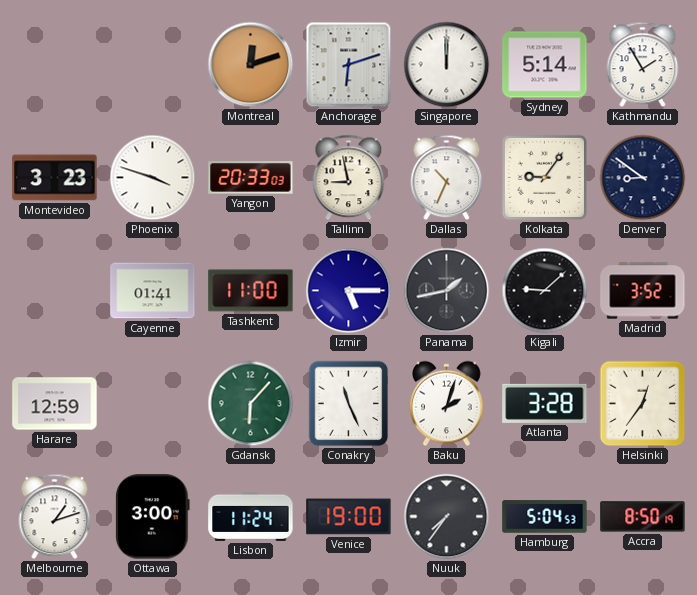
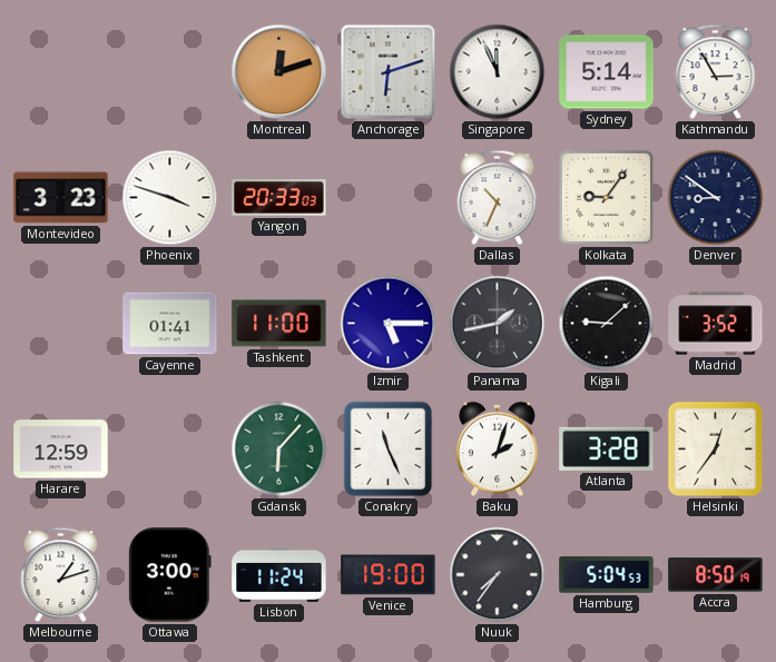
Singapore: 12:00 -> 11:56 (498, 72)
Kathmandu: 1:55 -> 2:55 (716, 72)
Tallinn: 8:58 -> none (349, 178)
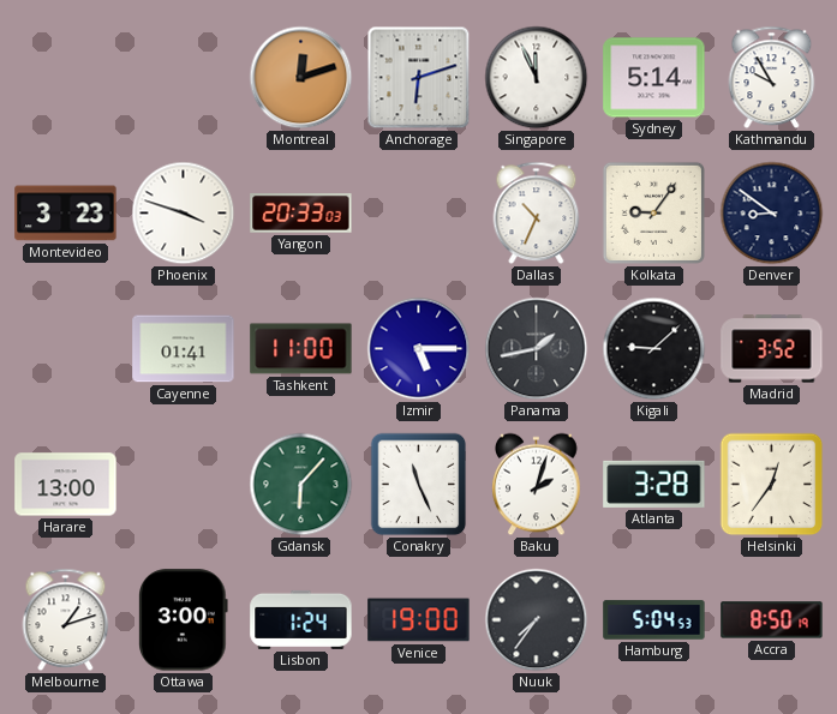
Kathmandu: 2:55 -> 9:55 (772, 78)
Harare: 12:59 -> 13:00 (66, 485)
Lisbon: 11:24 -> 1:24 (301, 619)
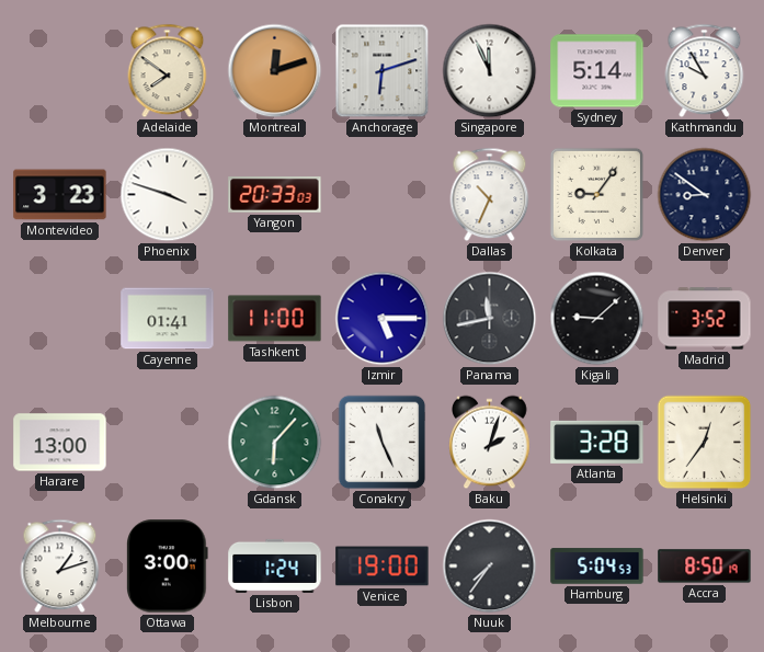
Adelaide: none -> 7:51 (168, 71)
Panama: 1:43 -> 11:43 (490, 319)
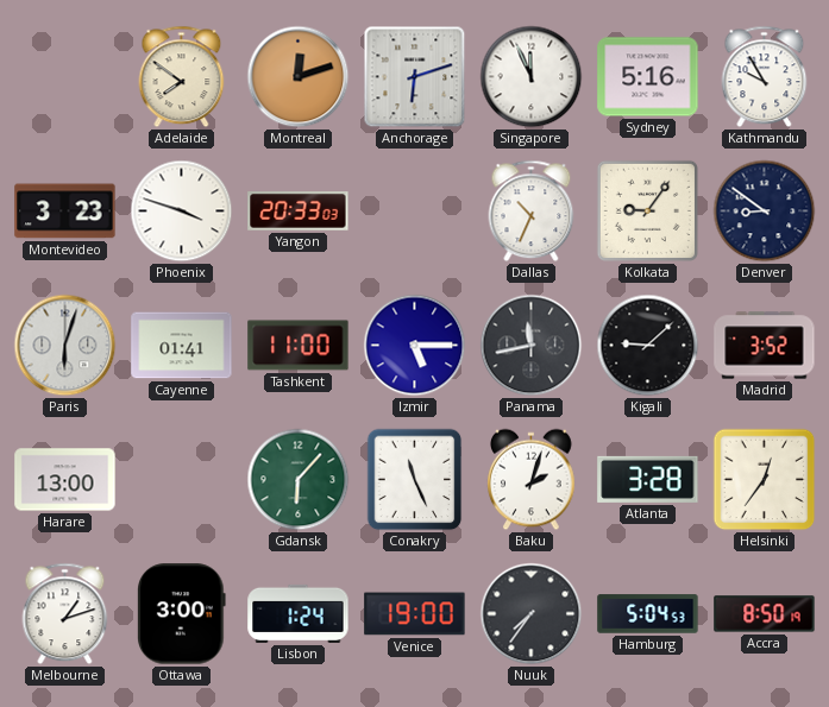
Sydney: 5:14 -> 5:16 (648, 77)
Paris: none -> 6:03 (65, 346)
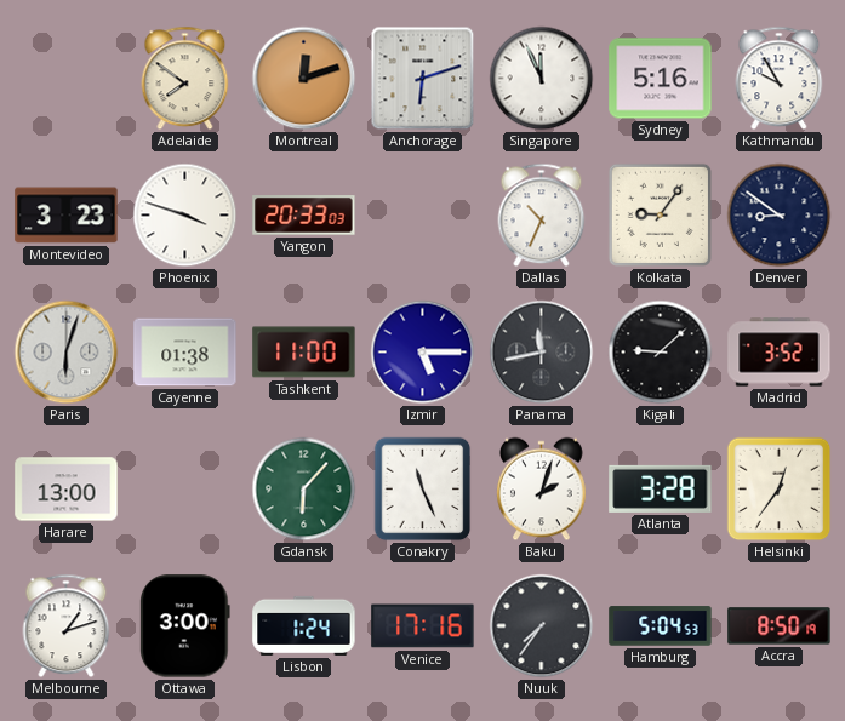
Cayenne: 01:41 -> 01:38 (185, 353)
Venice: 19:00 -> 17:16 (423, 626)
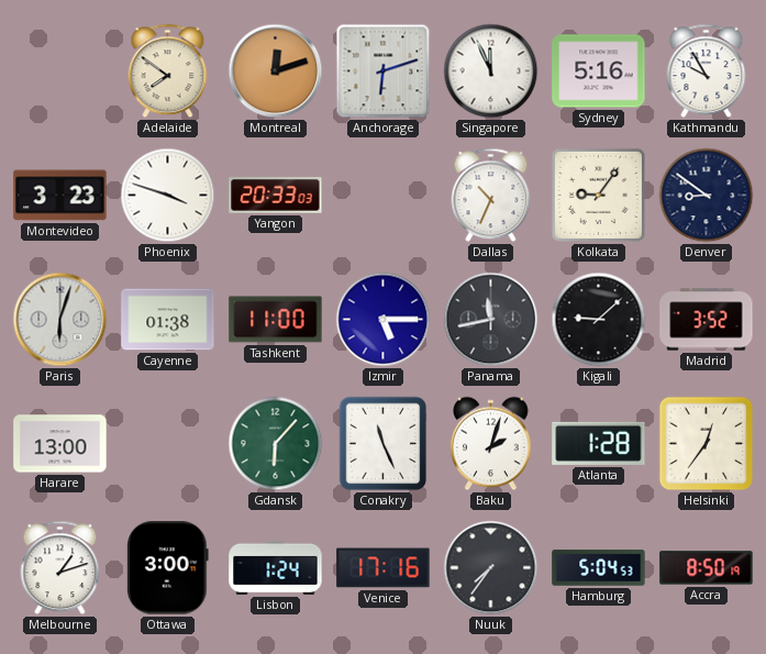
Atlanta: 3:28 -> 1:28 (599, 443)
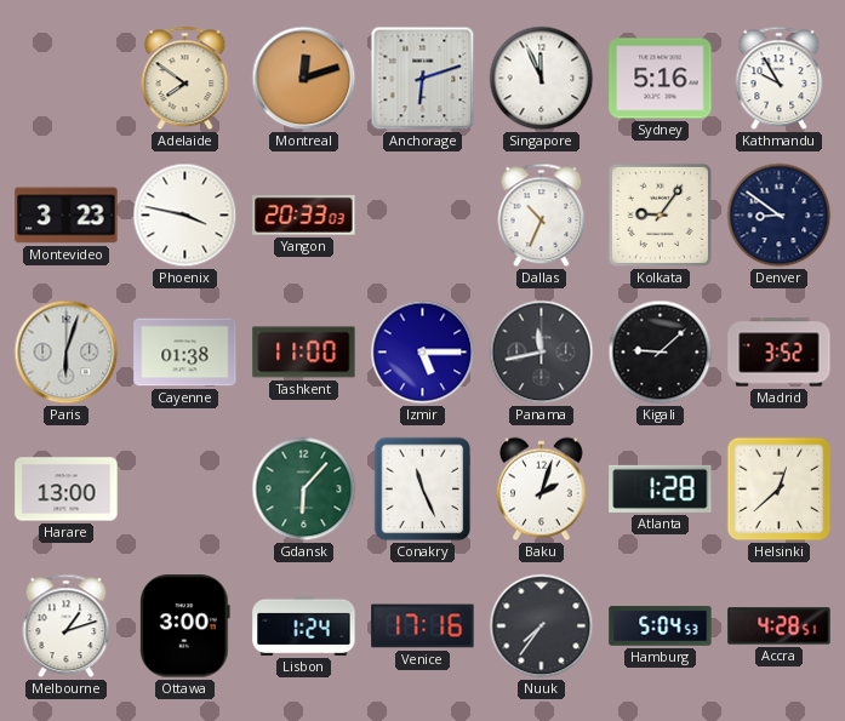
Phoenix: 3:48 -> 3:47 (185, 216)
Helsinki: 12:36 -> 12:38 (780, 490)
Accra: 8:50 -> 4:28 (780, 626)
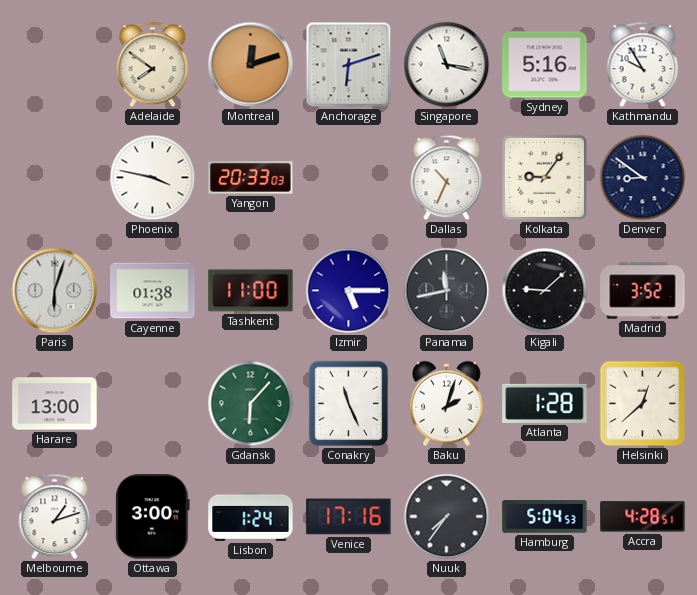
Singapore: 11:56 -> 11:17 (447, 65)
Montevideo: 3:23 -> none (67, 216)
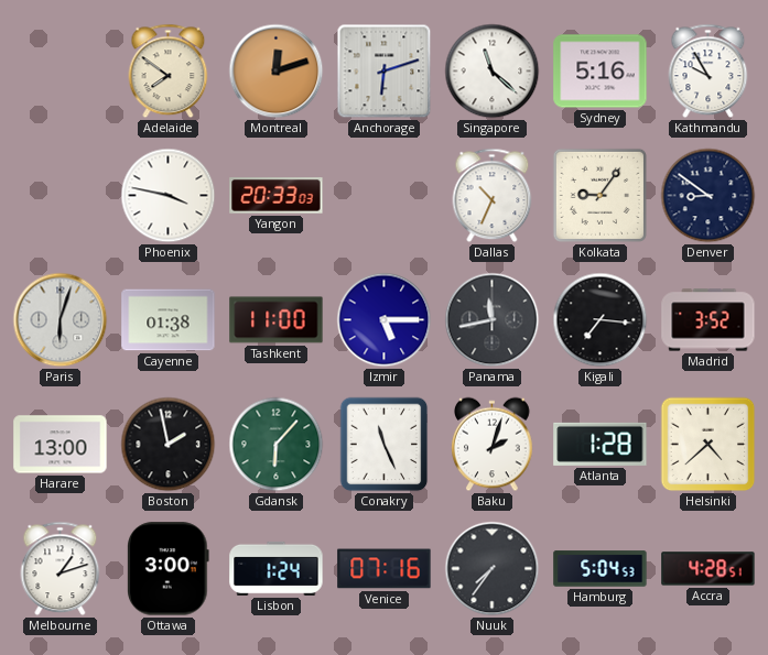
Singapore: 11:17 -> 11:22 (493, 72)
Kigali: 9:08 -> 7:16 (601, 320)
Boston: none -> 1:58 (169, 445)
Helsinki: 12:38 -> 4:38 (708, 445)
Venice: 17:16 -> 07:16 (385, 569)
